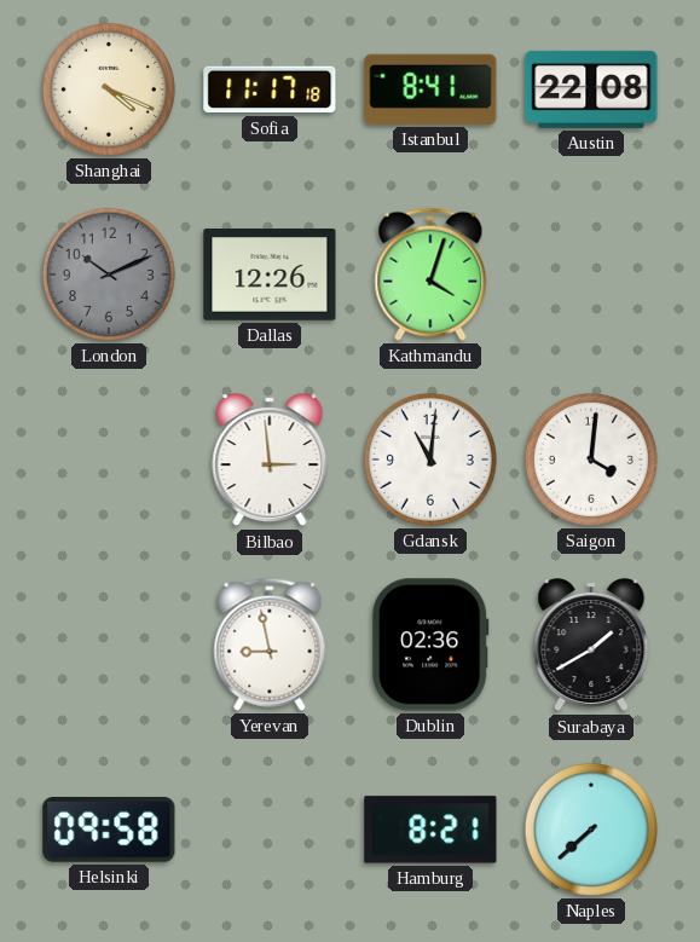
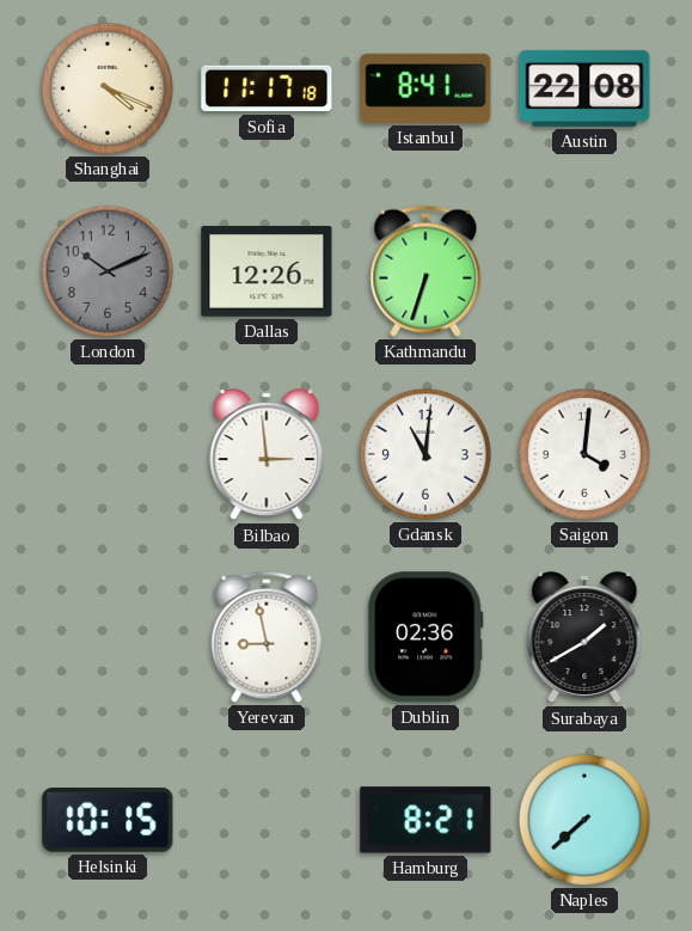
Kathmandu: 4:03 -> 6:33 (425, 271)
Helsinki: 09:58 -> 10:15 (108, 821)
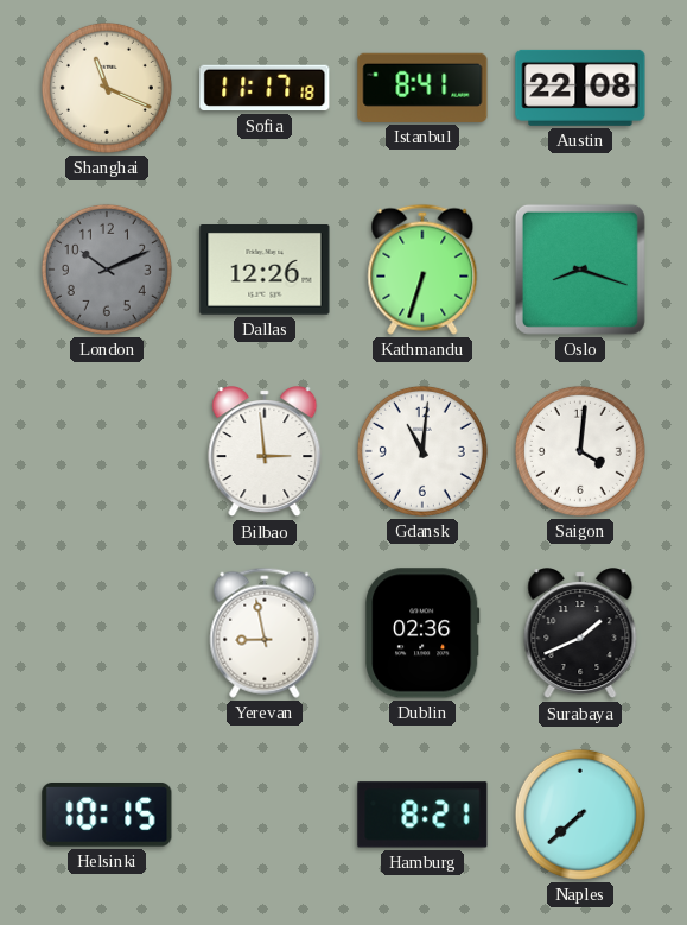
Shanghai: 4:19 -> 11:19 (107, 88)
Oslo: none -> 8:18 (580, 270)
Surabaya: 1:40 -> 1:41 (580, 634)
